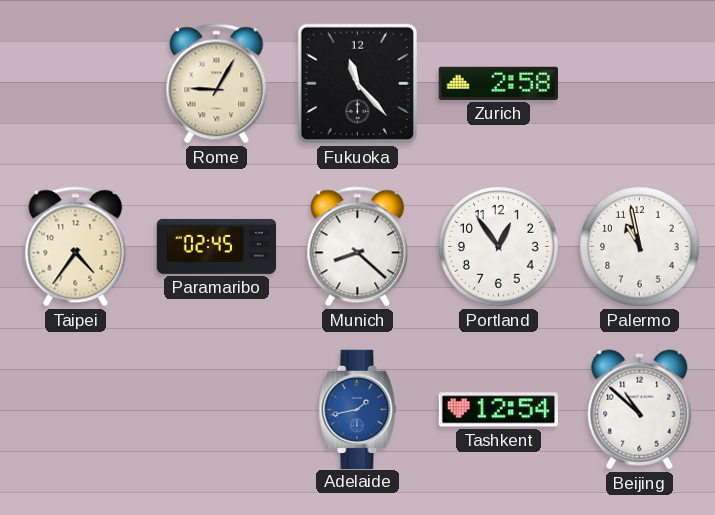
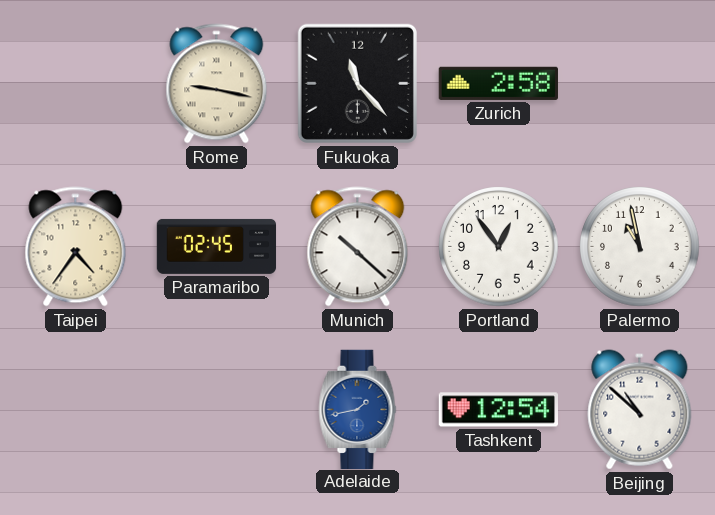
Rome: 9:05 -> 9:17 (217, 84)
Munich: 8:22 -> 10:22 (358, 247)
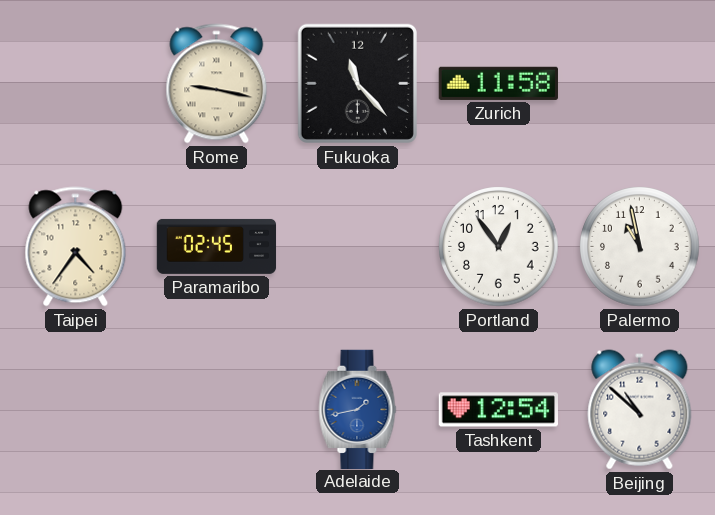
Zurich: 2:58 -> 11:58 (498, 83)
Munich: 10:22 -> none (358, 247)
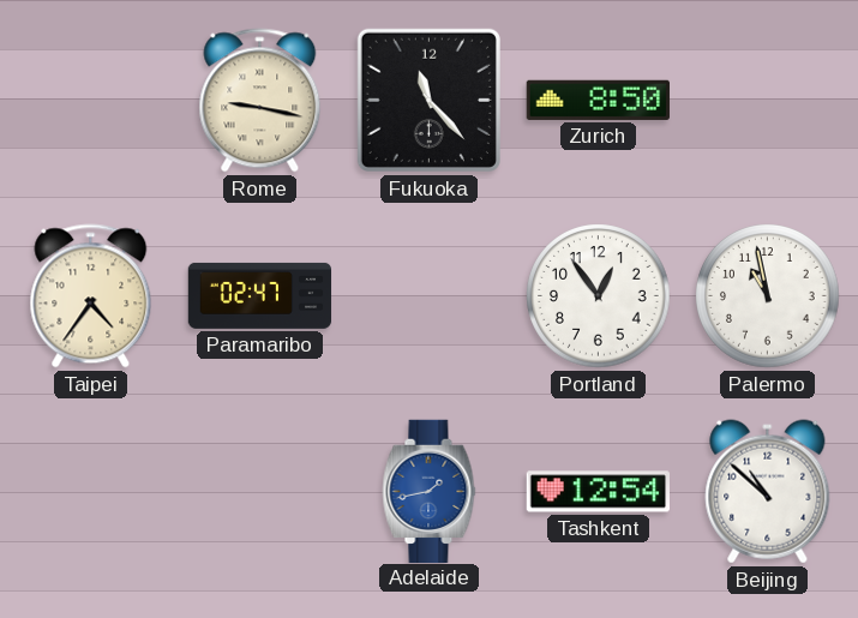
Zurich: 11:58 -> 8:50 (598, 100)
Paramaribo: 02:45 -> 02:47 (260, 295)
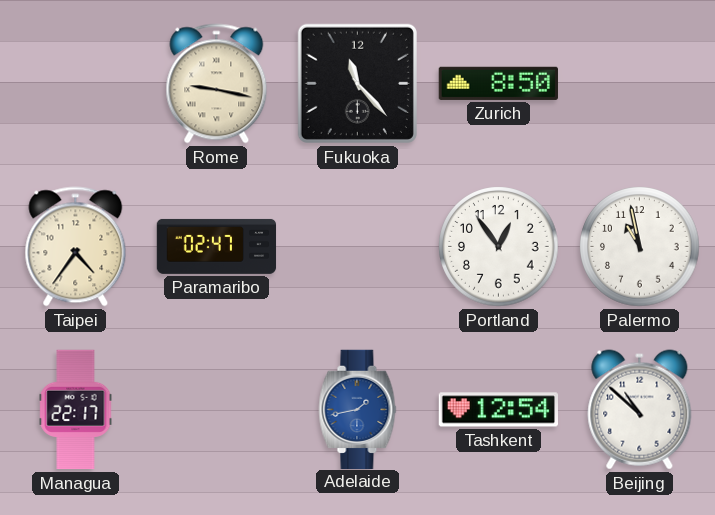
Managua: none -> 22:17 (76, 410)
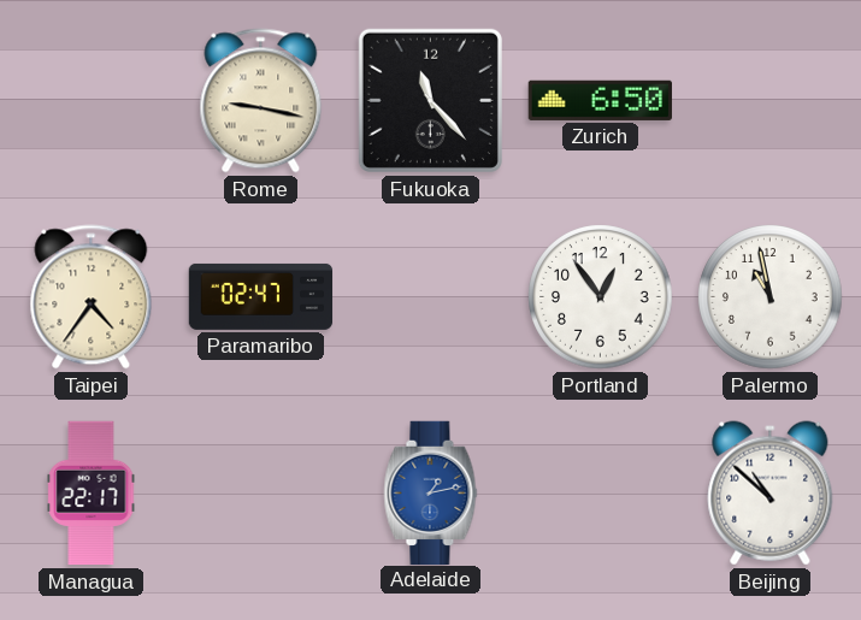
Zurich: 8:50 -> 6:50 (600, 100)
Adelaide: 1:43 -> 1:13 (431, 492)
Tashkent: 12:54 -> none (498, 410)
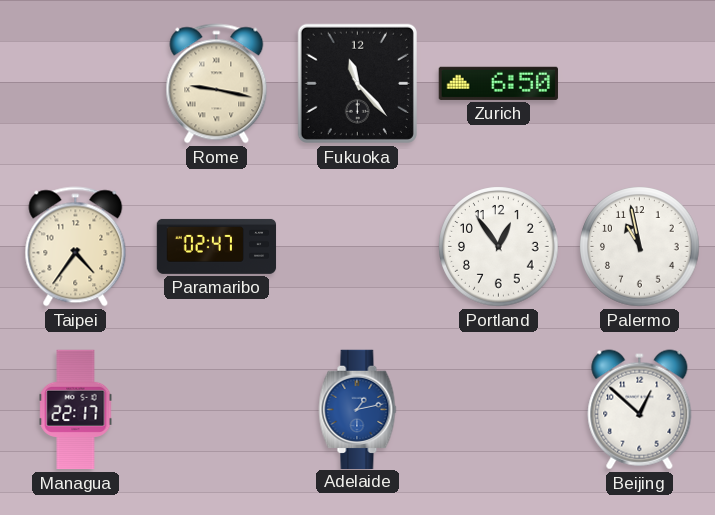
Beijing: 10:52 -> 12:52 (640, 410)
